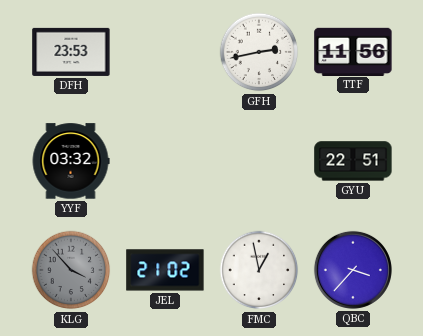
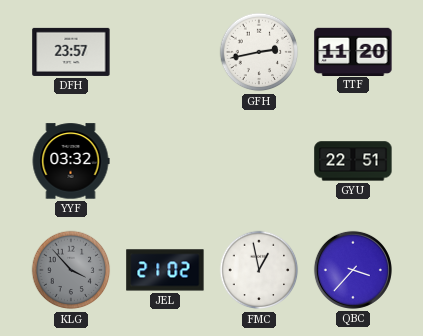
DFH: 23:53 -> 23:57 (71, 52)
TTF: 11:56 -> 11:20 (353, 51)
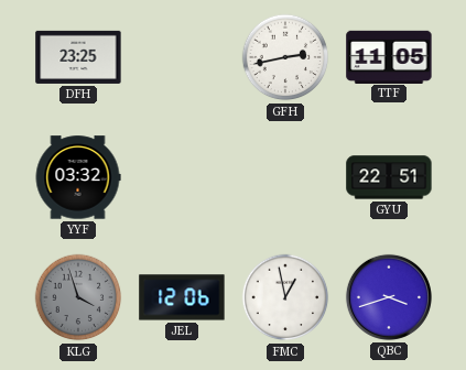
DFH: 23:57 -> 23:25 (78, 57)
TTF: 11:20 -> 11:05 (389, 56)
KLG: 3:53 -> 3:57 (78, 297)
JEL: 21:02 -> 12:06 (182, 297)
QBC: 3:37 -> 3:42 (389, 297)
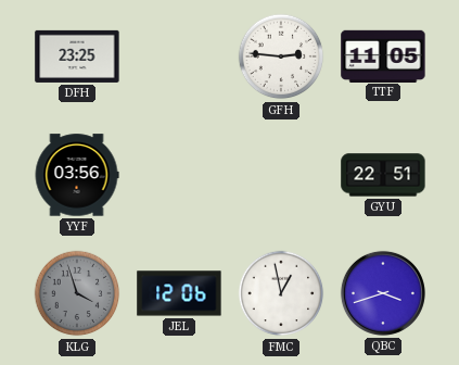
GFH: 2:43 -> 2:46 (281, 56)
YYF: 03:32 -> 03:56 (77, 175)
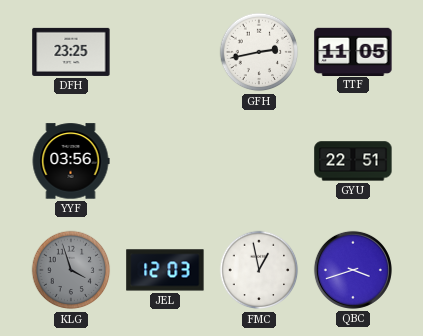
GFH: 2:46 -> 2:43 (259, 52)
JEL: 12:06 -> 12:03 (165, 270)
